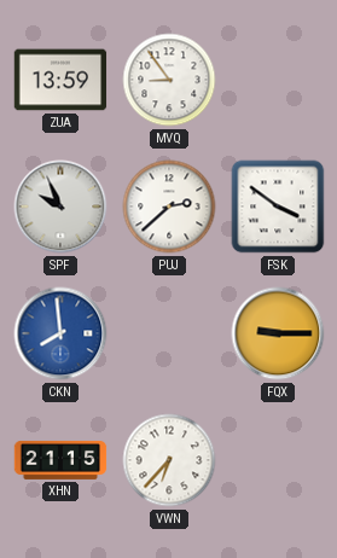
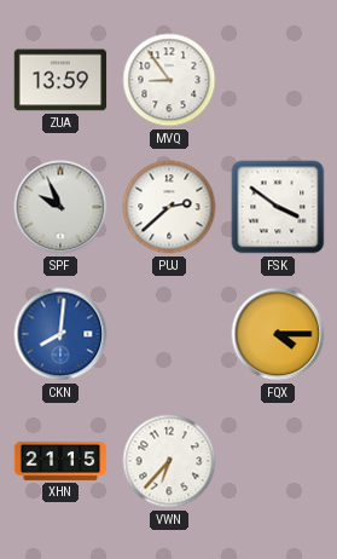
CKN: 7:59 -> 8:01 (60, 334)
FQX: 9:15 -> 4:15 (278, 334)
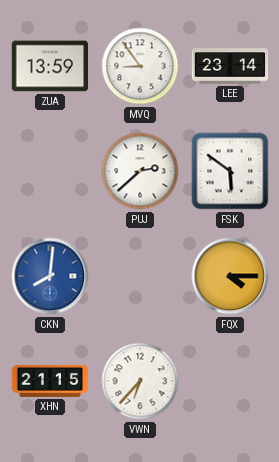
LEE: none -> 23:14 (230, 66)
SPF: 9:56 -> none (60, 207)
FSK: 3:51 -> 5:51 (230, 171)
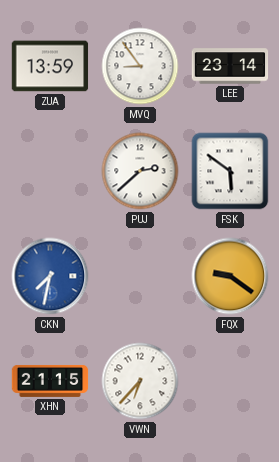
CKN: 8:01 -> 7:32 (50, 276)
FQX: 4:15 -> 9:21 (230, 276)
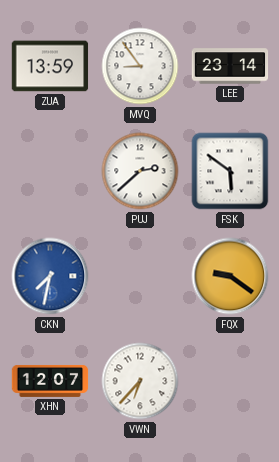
XHN: 21:15 -> 12:07 (50, 381)
